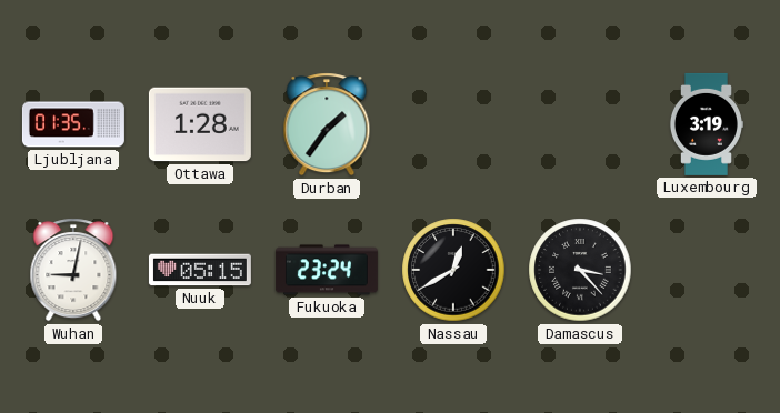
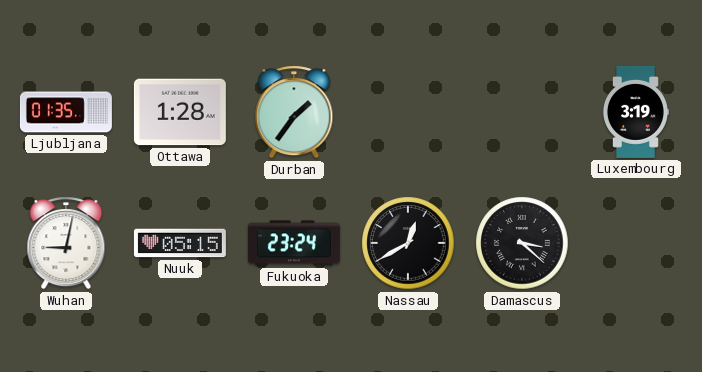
Damascus: 3:23 -> 3:22 (522, 243)
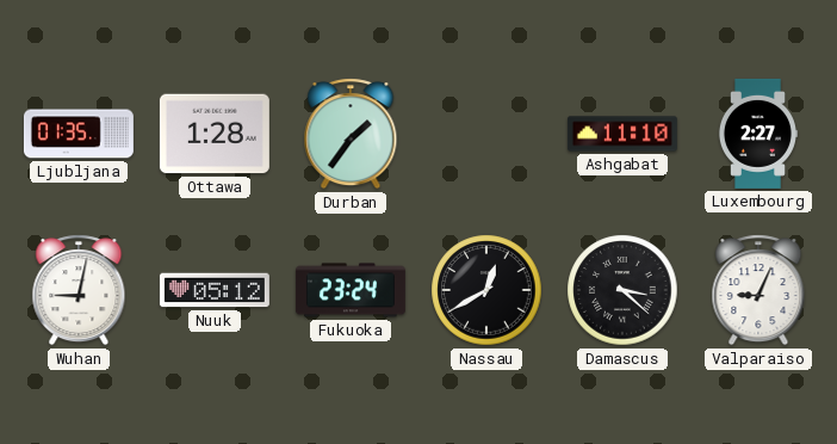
Ashgabat: none -> 11:10 (622, 134)
Luxembourg: 3:19 -> 2:27 (757, 134)
Nuuk: 05:15 -> 05:12 (215, 290)
Valparaiso: none -> 9:04 (758, 290)
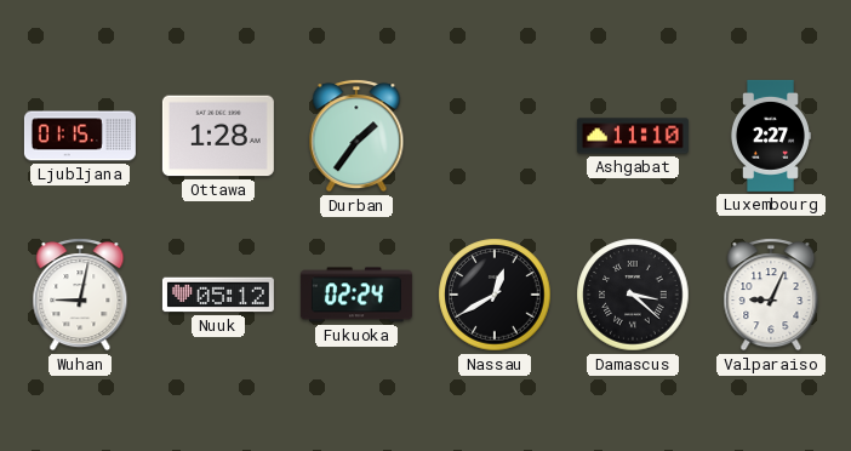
Ljubljana: 01:35 -> 01:15 (80, 136)
Fukuoka: 23:24 -> 02:24 (356, 295)
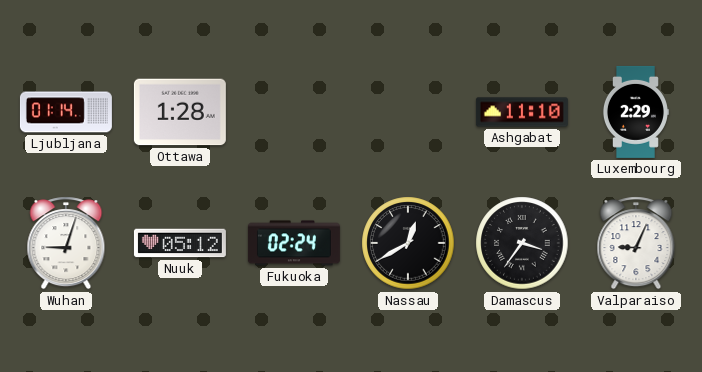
Ljubljana: 01:15 -> 01:14 (66, 112)
Durban: 1:36 -> none (356, 136)
Luxembourg: 2:27 -> 2:29 (635, 112)
Wuhan: 9:02 -> 9:03 (66, 243)
Damascus: 3:22 -> 3:36 (522, 243)
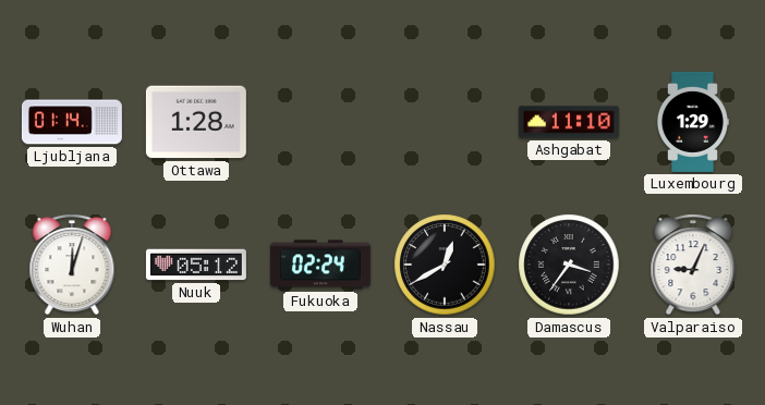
Luxembourg: 2:29 -> 1:29 (692, 122)
Wuhan: 9:03 -> 12:03 (72, 265)
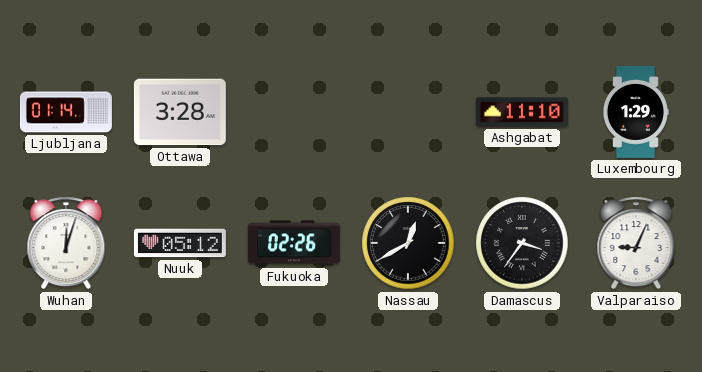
Ottawa: 1:28 -> 3:28 (180, 112)
Fukuoka: 02:24 -> 02:26 (294, 243)
